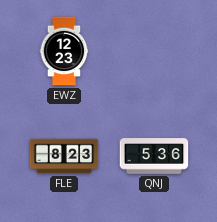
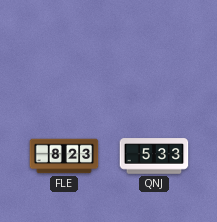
EWZ: 12:23 -> none (64, 51)
QNJ: 5:36 -> 5:33 (154, 156)
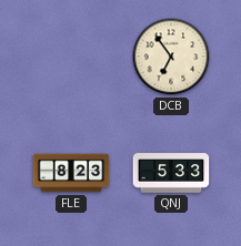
DCB: none -> 6:54 (171, 57)
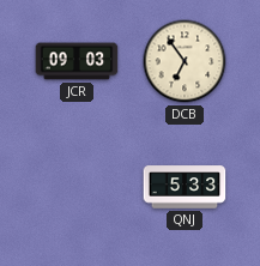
JCR: none -> 09:03 (77, 61)
FLE: 8:23 -> none (71, 173)
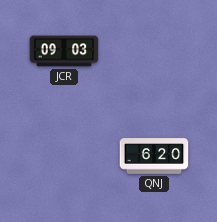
DCB: 6:54 -> none (185, 61)
QNJ: 5:33 -> 6:20 (154, 156)
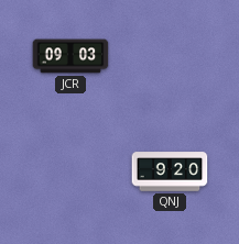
QNJ: 6:20 -> 9:20 (170, 171)
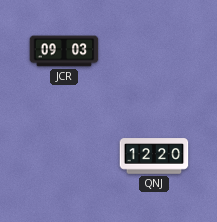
QNJ: 9:20 -> 12:20 (154, 156)
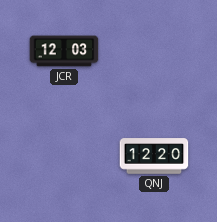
JCR: 09:03 -> 12:03 (64, 51)
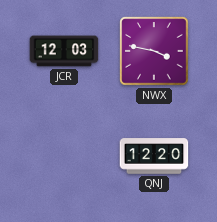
NWX: none -> 3:47 (154, 51)
